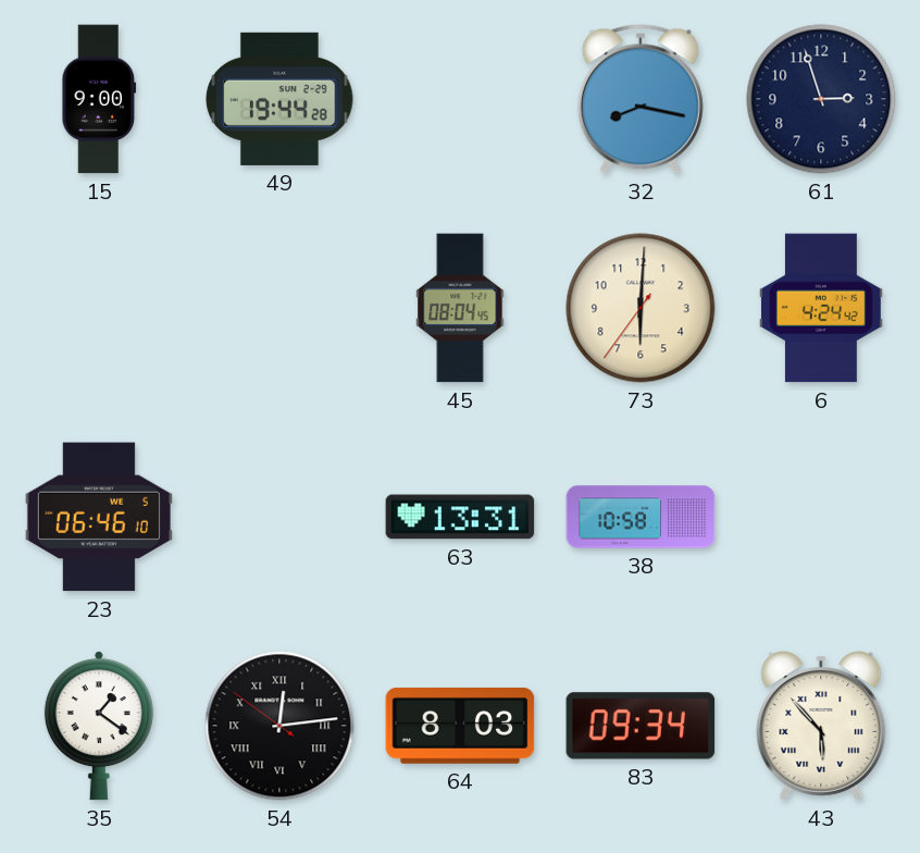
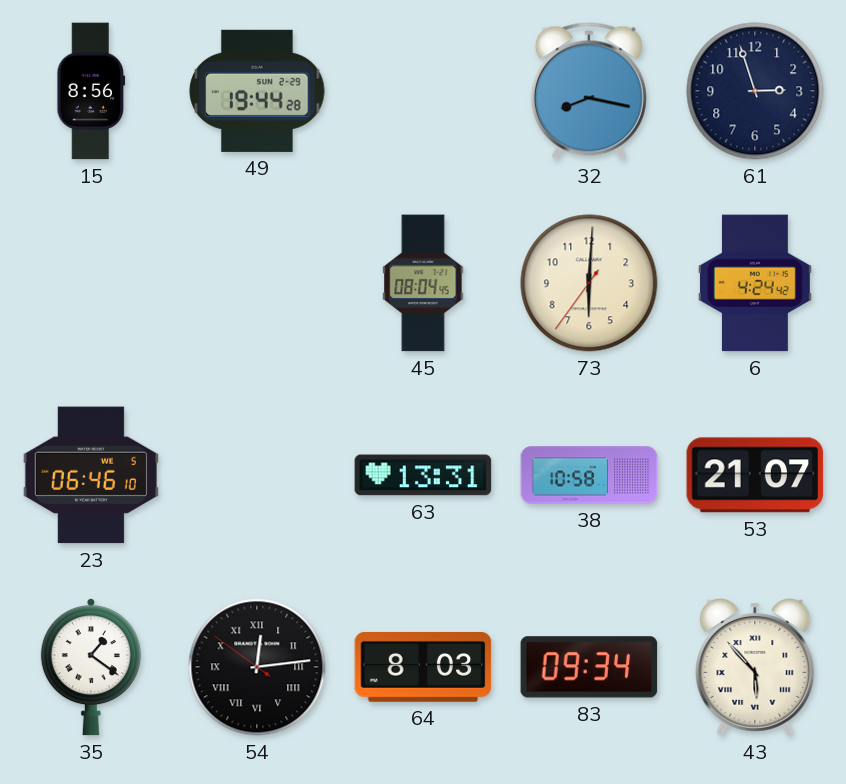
15: 9:00 -> 8:56 (91, 91)
53: none -> 21:07 (755, 475)
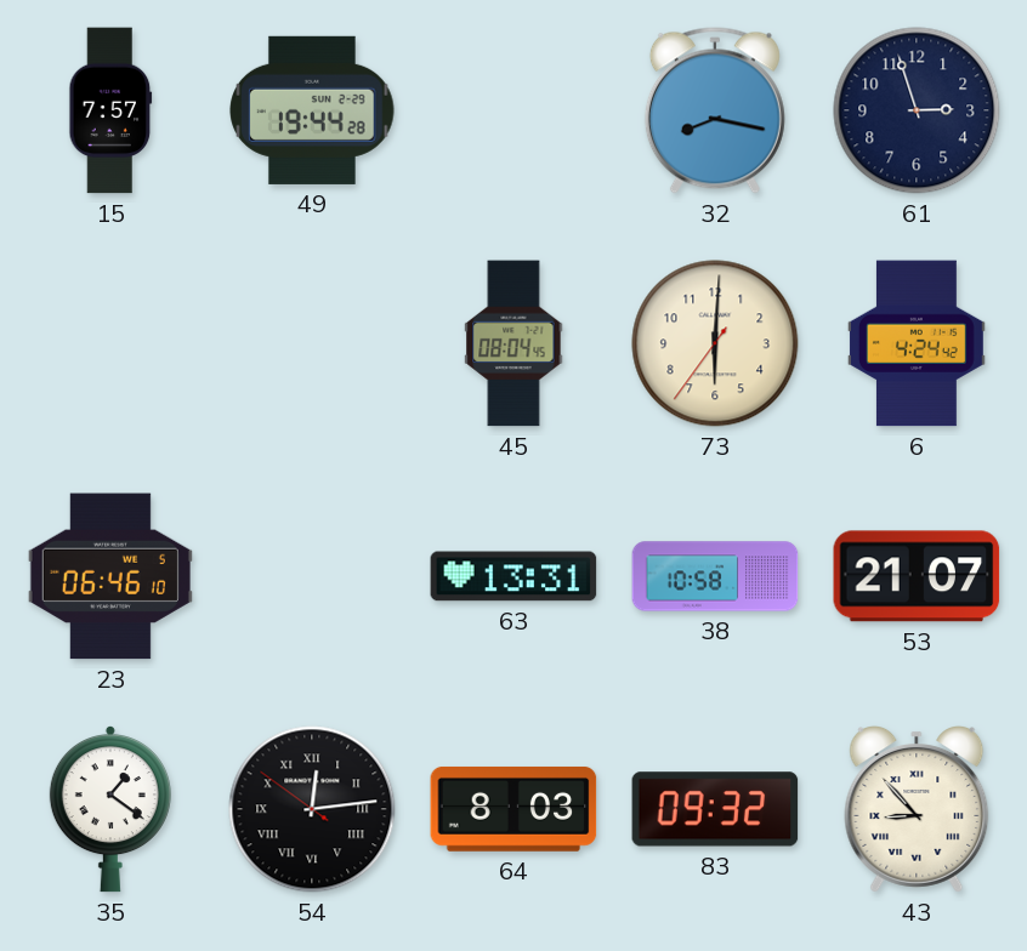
15: 8:56 -> 7:57 (110, 110)
83: 09:34 -> 09:32 (715, 809)
43: 5:53 -> 8:53 (917, 810)
